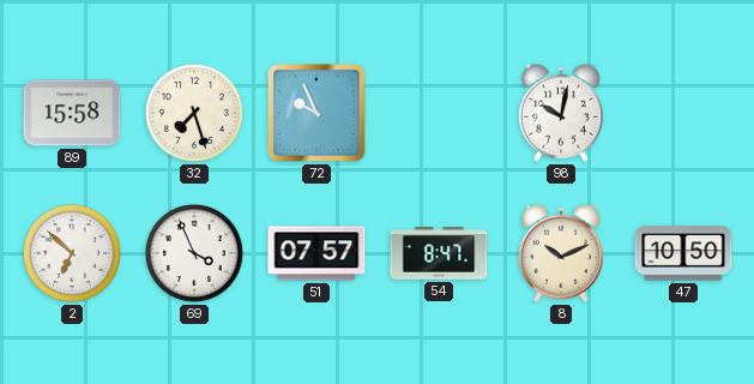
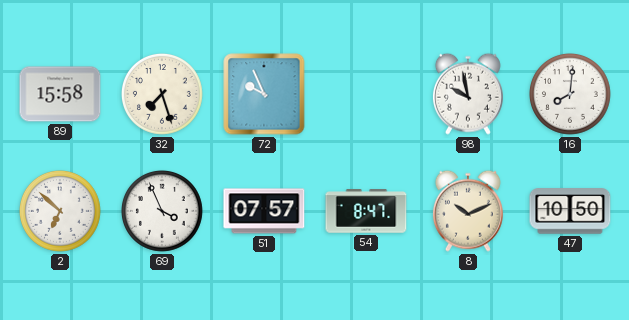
98: 10:02 -> 9:58 (468, 94)
16: none -> 8:01 (571, 95)
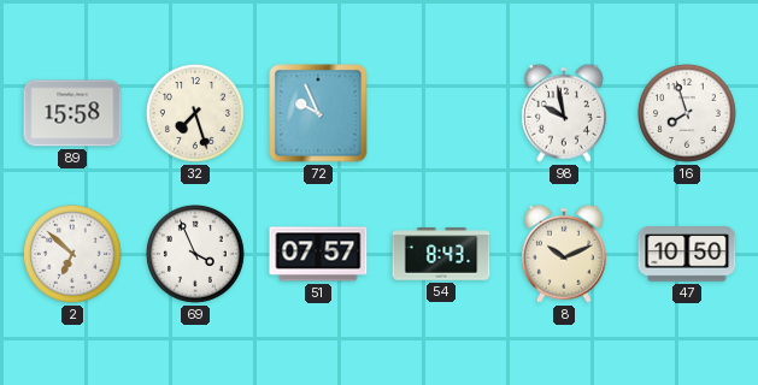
16: 8:01 -> 7:57 (688, 114)
54: 8:47 -> 8:43 (441, 254)
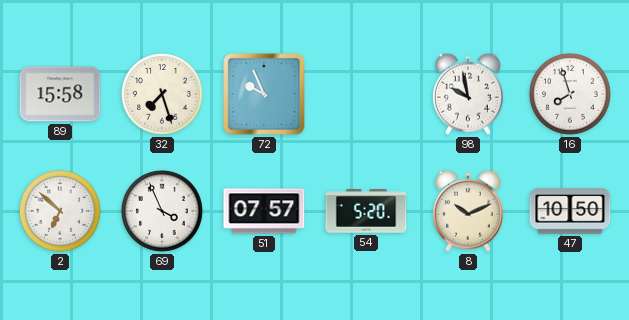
54: 8:43 -> 5:20 (366, 211)
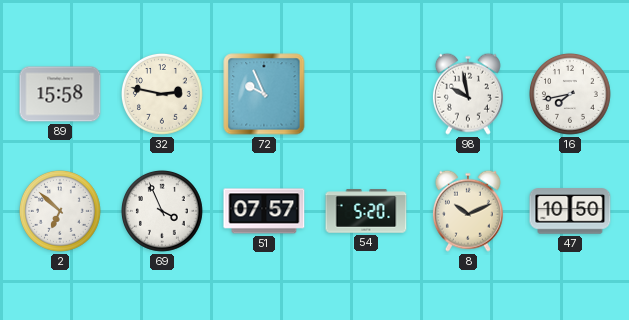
32: 7:27 -> 2:47 (163, 95)
16: 7:57 -> 7:43 (571, 95)
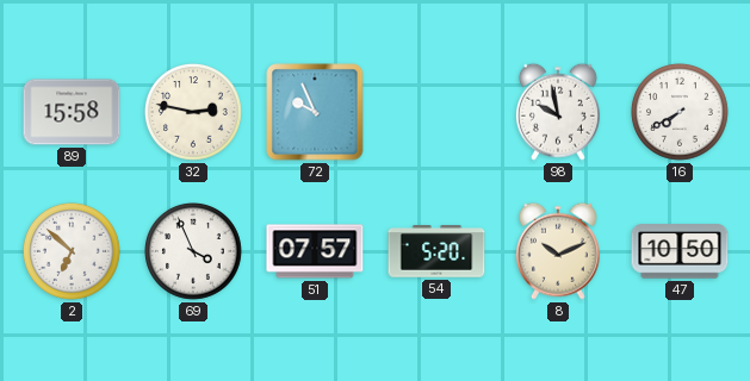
16: 7:43 -> 7:40 (681, 113)
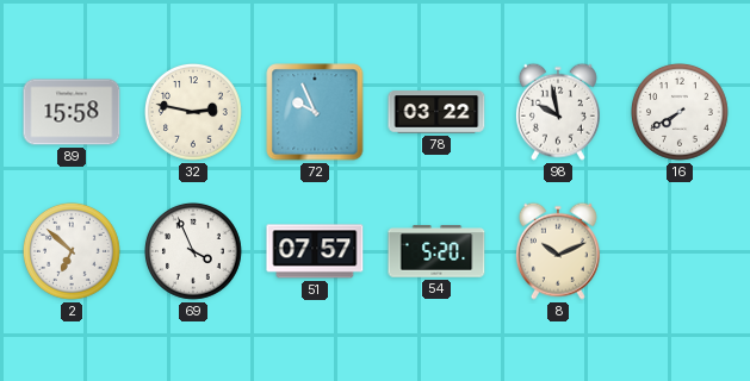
78: none -> 03:22 (436, 112)
47: 10:50 -> none (680, 251)
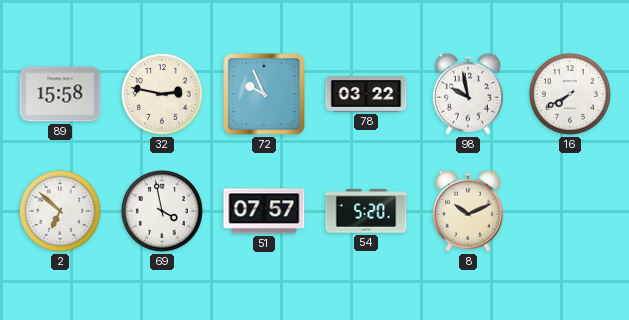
69: 3:56 -> 3:58 (163, 212)
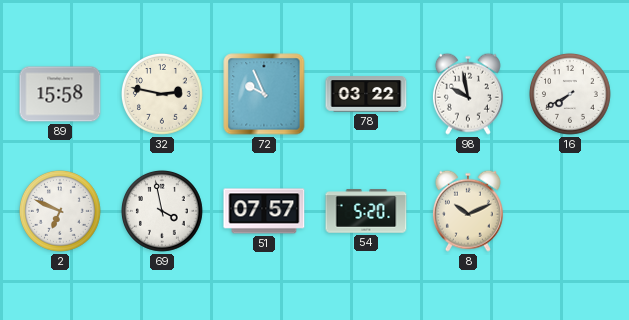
2: 6:52 -> 6:49 (61, 212)
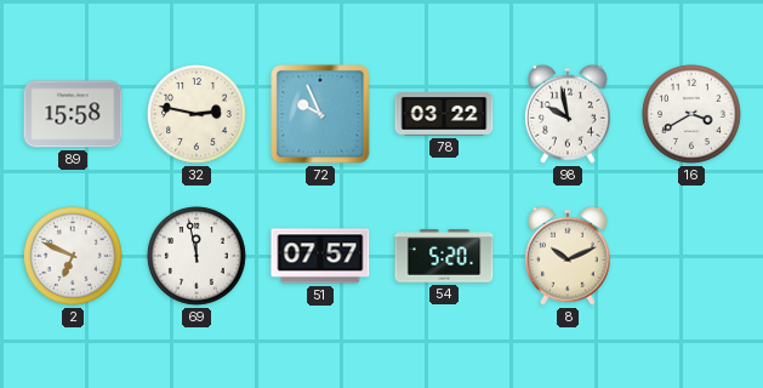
16: 7:40 -> 3:40 (693, 115)
69: 3:58 -> 11:58 (198, 257)
